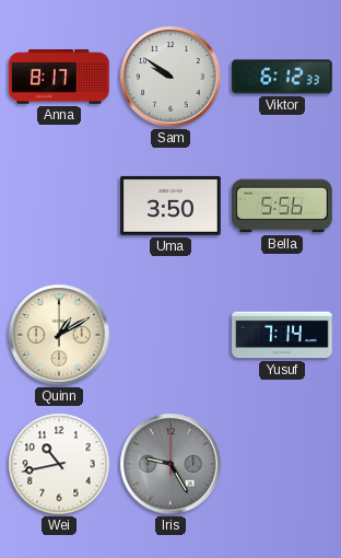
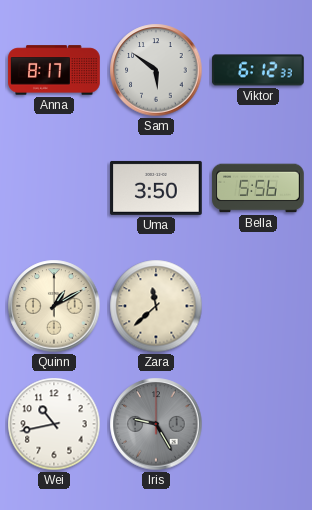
Sam: 9:51 -> 5:51 (156, 70)
Zara: none -> 11:38 (156, 306)
Yusuf: 7:14 -> none (282, 335)
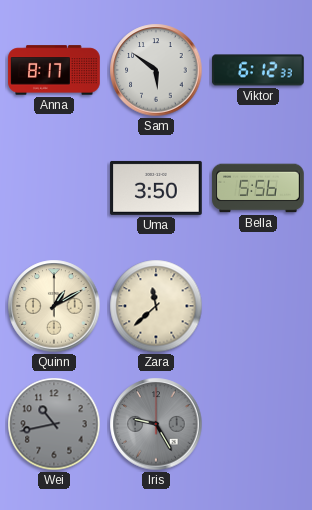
Wei dial: white -> grey (54, 424)
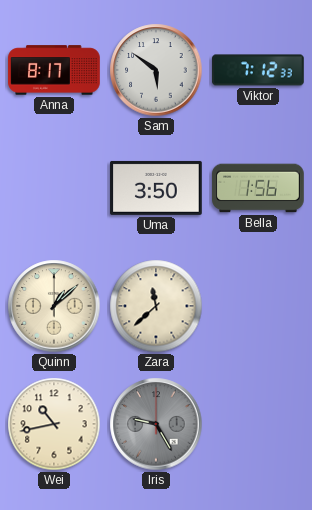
Viktor: 6:12 -> 7:12 (258, 70)
Bella: 5:56 -> 1:56 (258, 188)
Quinn: 1:10 -> 1:08 (54, 306)
Wei dial: grey -> cream (54, 424)
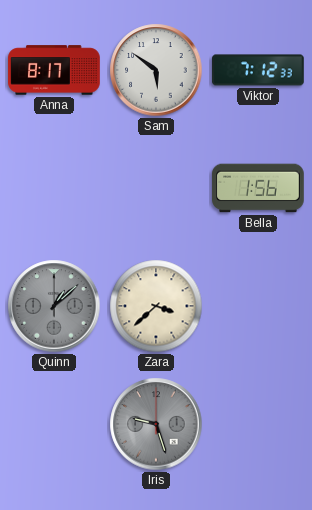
Uma: 3:50 -> none (156, 188)
Quinn dial: cream -> grey (54, 306)
Zara: 11:38 -> 3:38 (156, 306)
Wei: 10:43 -> none (54, 424)
Iris: 9:25 -> 9:27 (156, 424)
